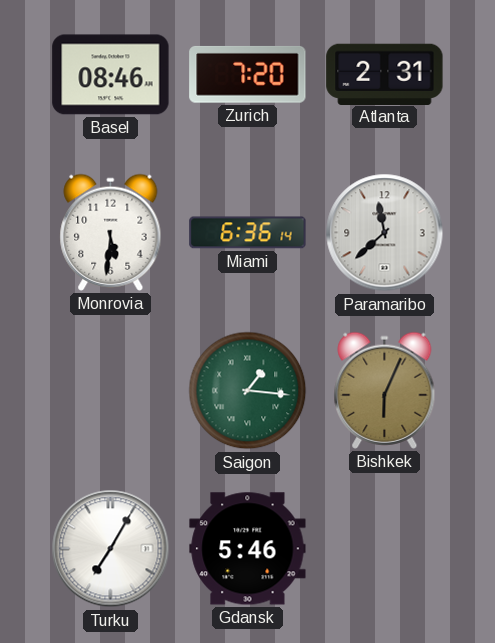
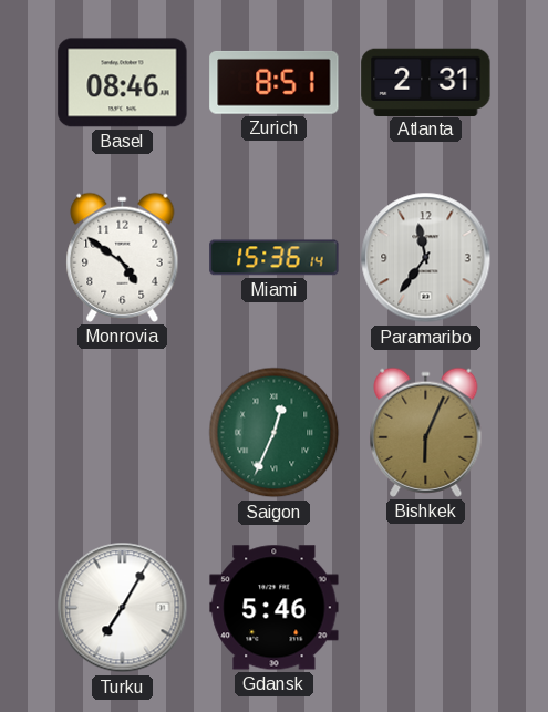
Zurich: 7:20 -> 8:51 (275, 82)
Monrovia: 5:31 -> 4:51 (123, 257)
Miami: 6:36 -> 15:36 (275, 258)
Paramaribo: 11:38 -> 11:36 (426, 258)
Saigon: 1:16 -> 12:34 (275, 433)
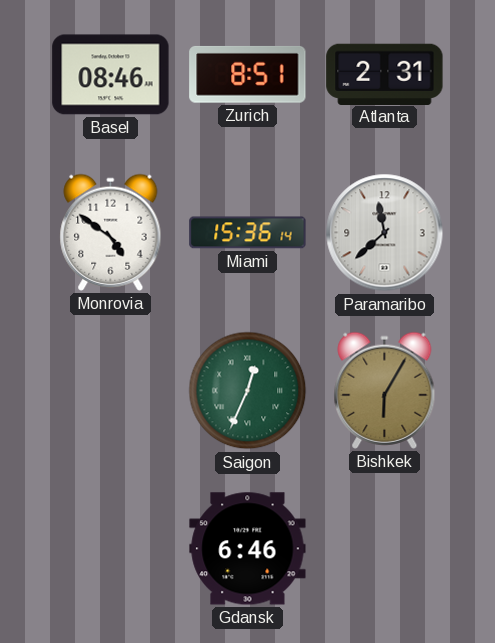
Paramaribo: 11:36 -> 11:38 (385, 233)
Bishkek: 6:04 -> 6:05 (385, 390)
Turku: 7:05 -> none (123, 608)
Gdansk: 5:46 -> 6:46 (248, 549)
